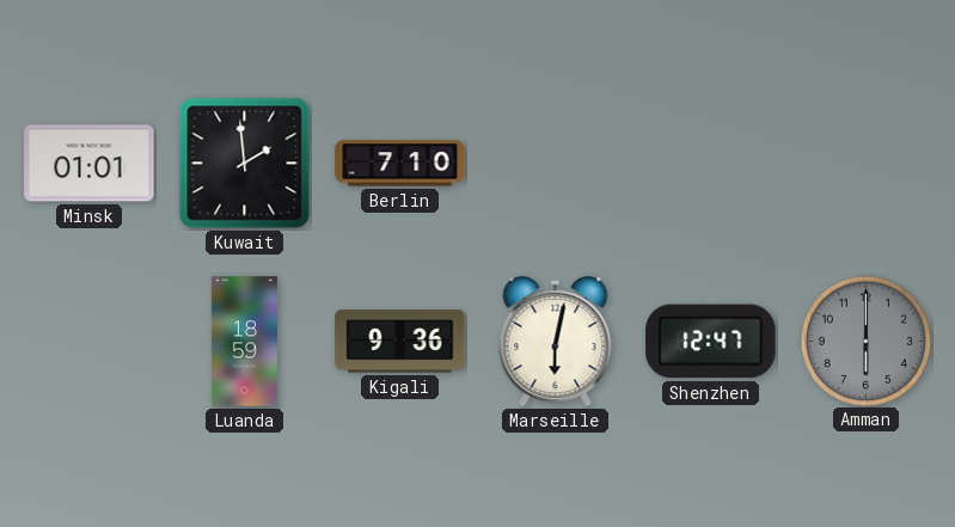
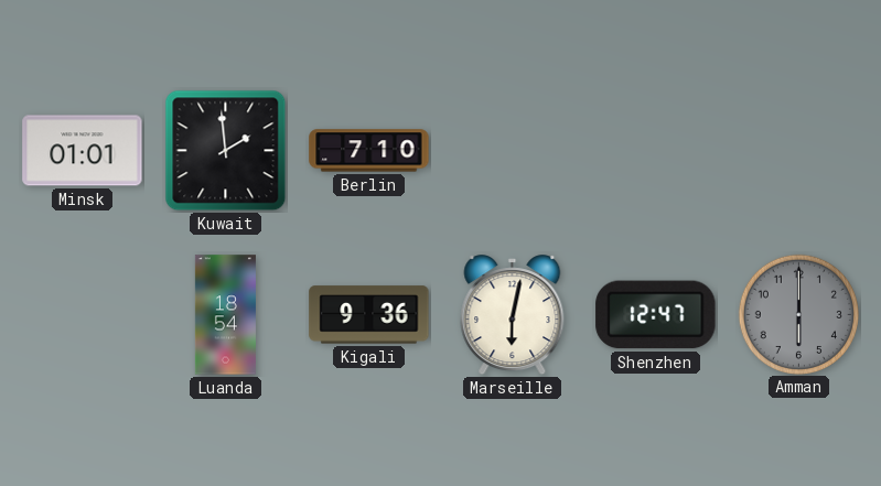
Luanda: 18:59 -> 18:54 (225, 315)
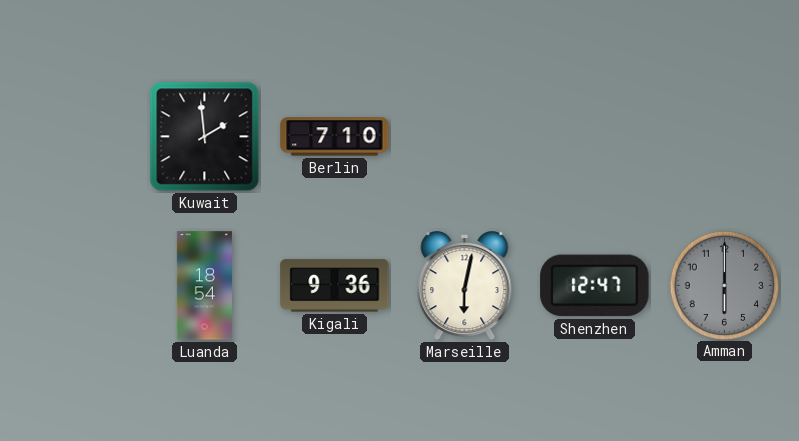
Minsk: 01:01 -> none (83, 151)
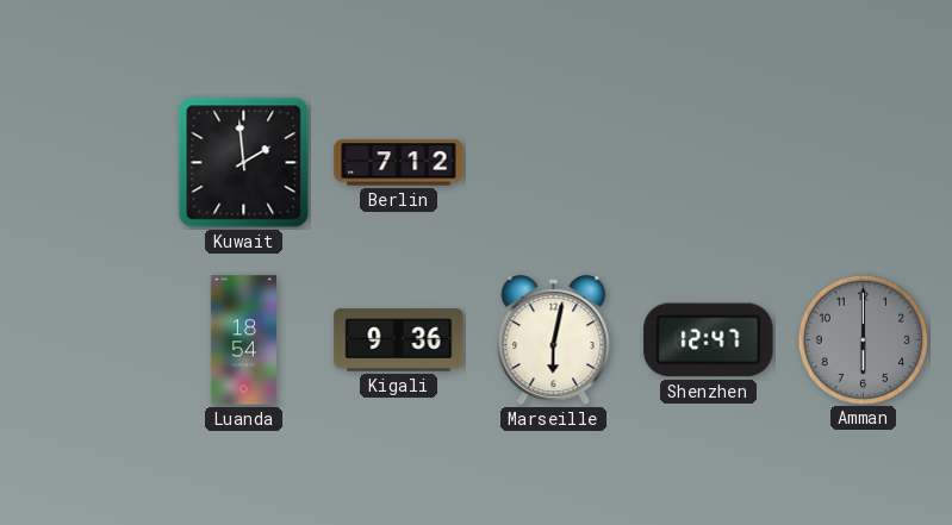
Berlin: 7:10 -> 7:12 (399, 163)
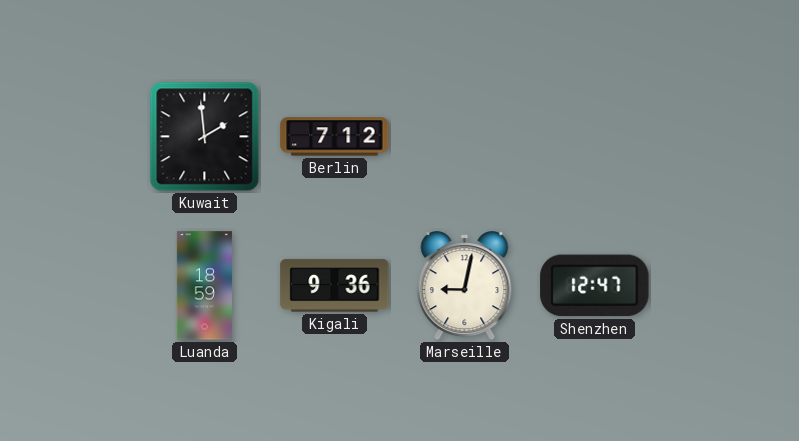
Luanda: 18:54 -> 18:59 (204, 286)
Marseille: 6:02 -> 9:02 (465, 286)
Amman: 6:00 -> none (863, 339)
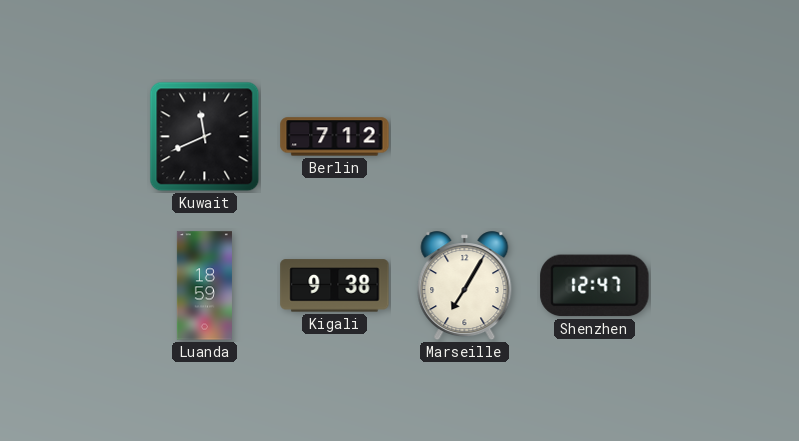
Kuwait: 1:59 -> 11:41 (205, 137)
Kigali: 9:36 -> 9:38 (335, 286)
Marseille: 9:02 -> 7:05 (465, 286)
